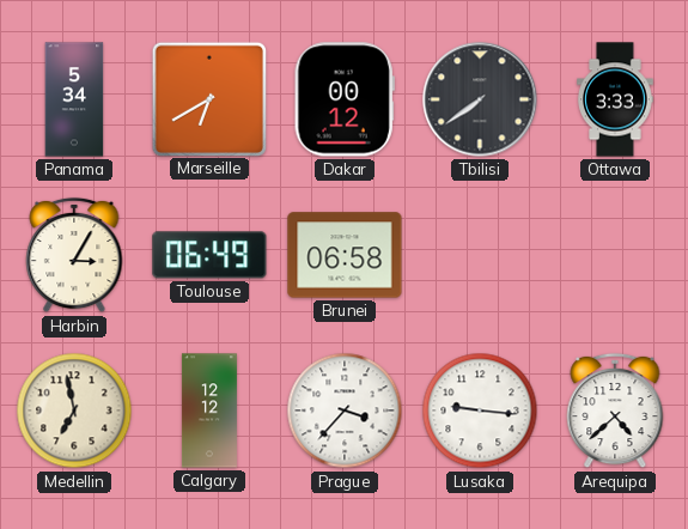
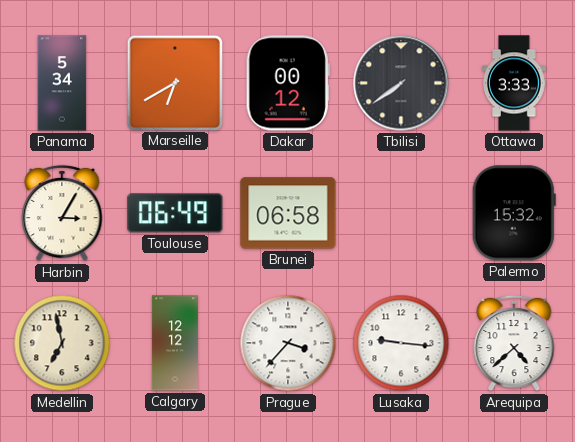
Palermo: none -> 15:32 (514, 213)
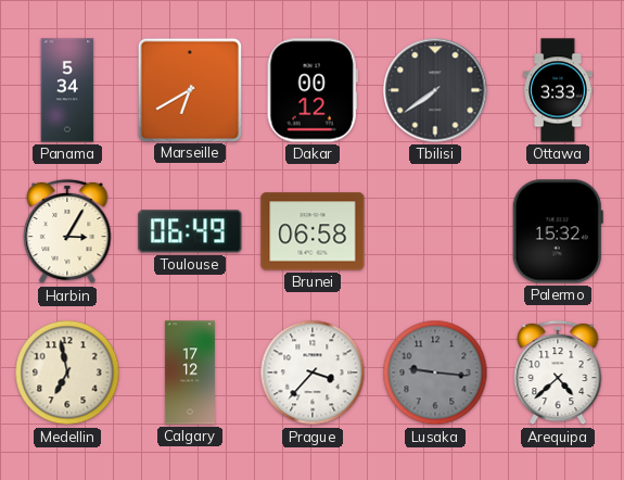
Calgary: 12:12 -> 17:12 (190, 372)
Lusaka dial: white -> grey (435, 372)
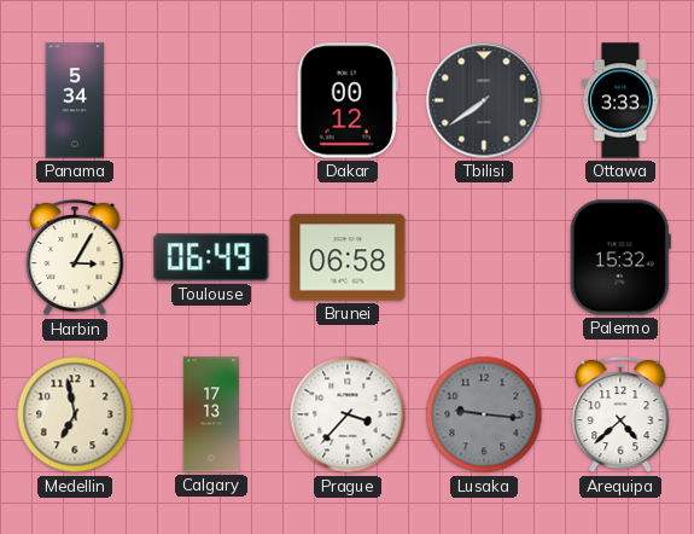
Marseille: 6:40 -> none (189, 89)
Calgary: 17:12 -> 17:13 (211, 414)
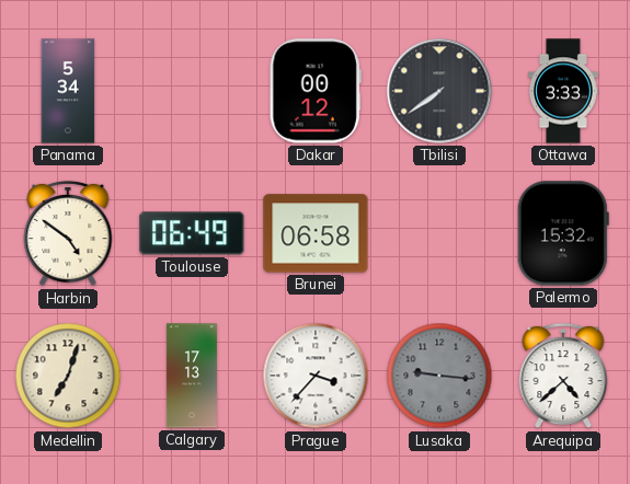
Harbin: 3:05 -> 4:51 (68, 233)
Medellin: 6:58 -> 7:03 (68, 376)
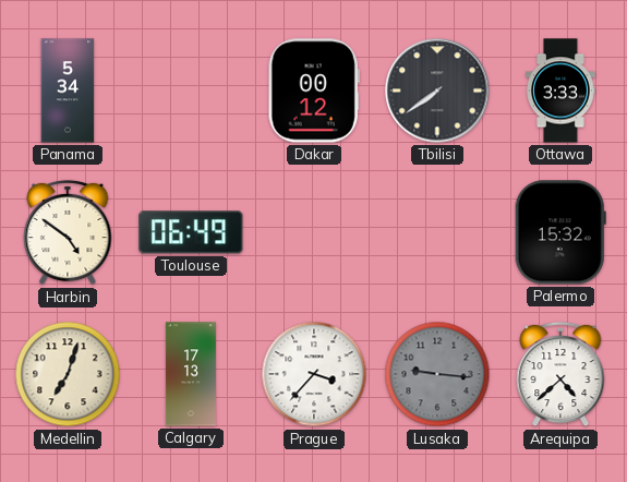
Brunei: 06:58 -> none (316, 233)
